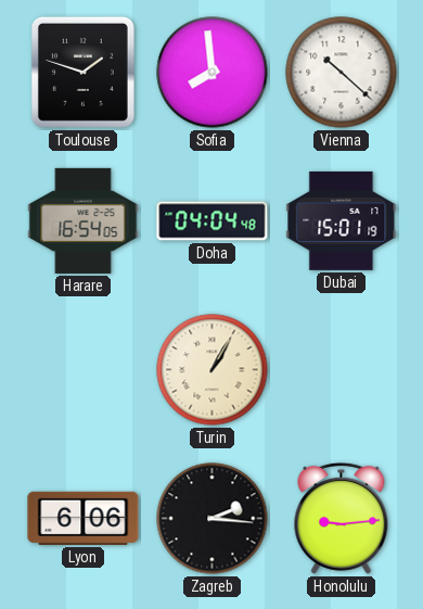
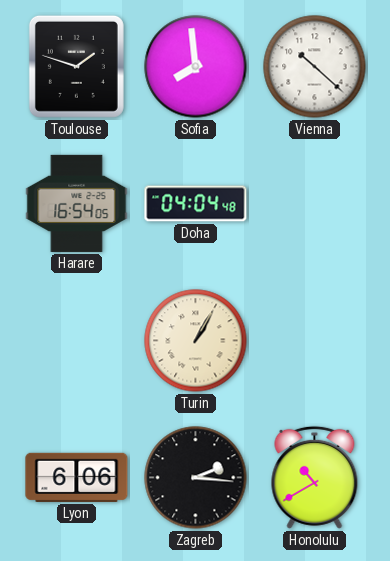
Dubai: 15:01 -> none (342, 220)
Honolulu: 9:14 -> 10:40 (315, 477)
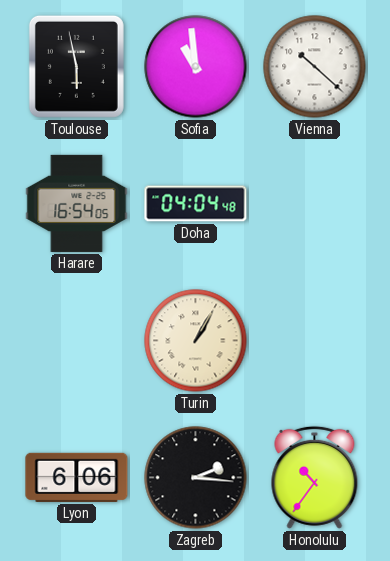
Toulouse: 1:48 -> 5:58 (76, 66)
Sofia: 7:59 -> 10:59 (196, 67)
Honolulu: 10:40 -> 10:36 (315, 477)
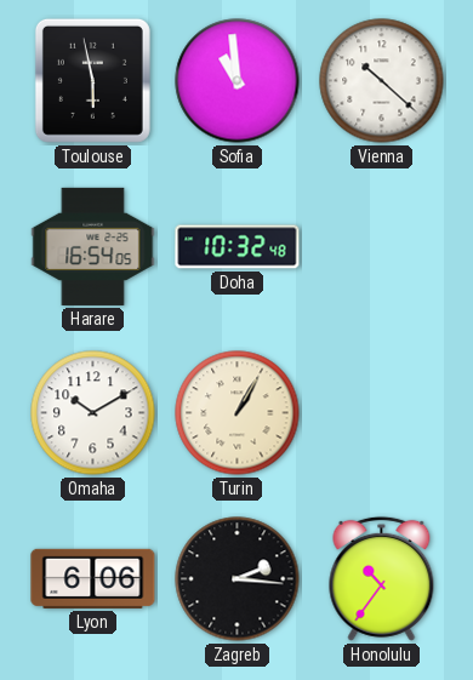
Doha: 04:04 -> 10:32 (238, 247)
Omaha: none -> 10:10 (93, 413)
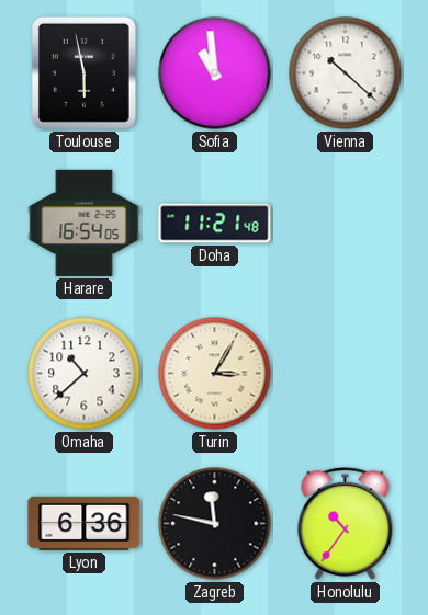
Doha: 10:32 -> 11:21 (215, 224)
Omaha: 10:10 -> 10:38 (85, 374)
Turin: 1:05 -> 3:05 (215, 374)
Lyon: 6:06 -> 6:36 (85, 523)
Zagreb: 2:16 -> 11:47 (215, 524)
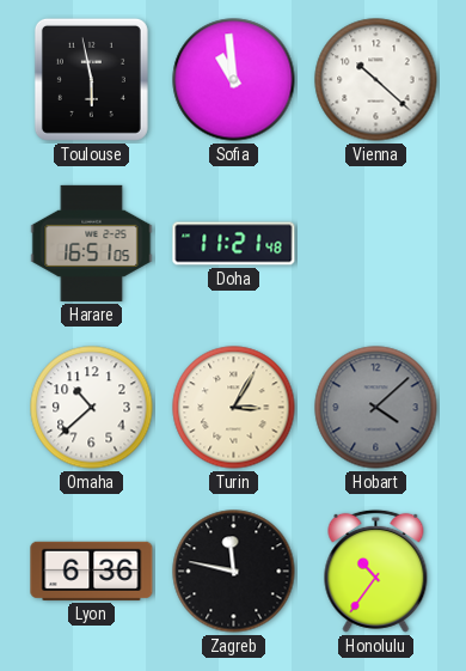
Harare: 16:54 -> 16:51 (92, 243)
Hobart: none -> 4:08 (376, 408)
